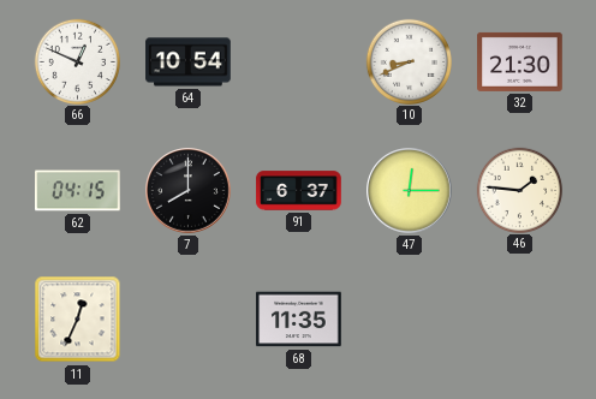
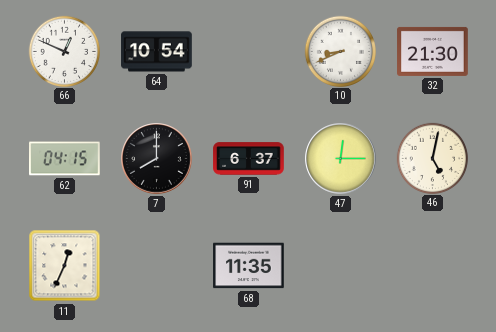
46: 1:46 -> 5:02 (432, 158)
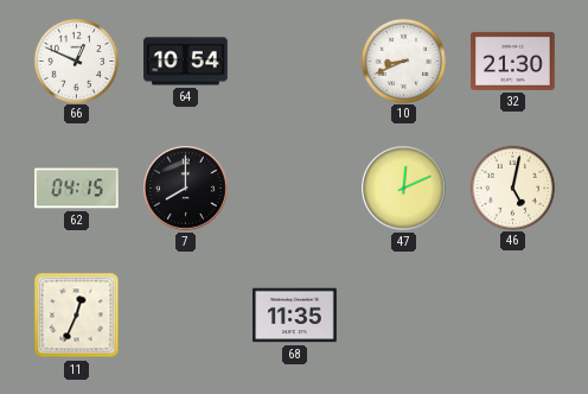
91: 6:37 -> none (249, 159)
47: 12:15 -> 12:11 (404, 189)
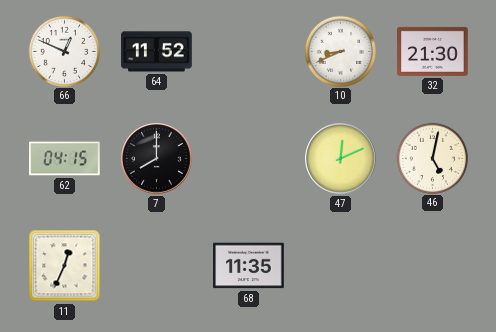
64: 10:54 -> 11:52 (157, 52)
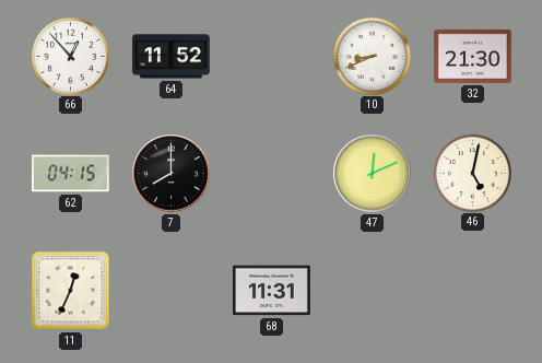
66: 12:49 -> 12:53 (70, 56)
68: 11:35 -> 11:31 (272, 291)
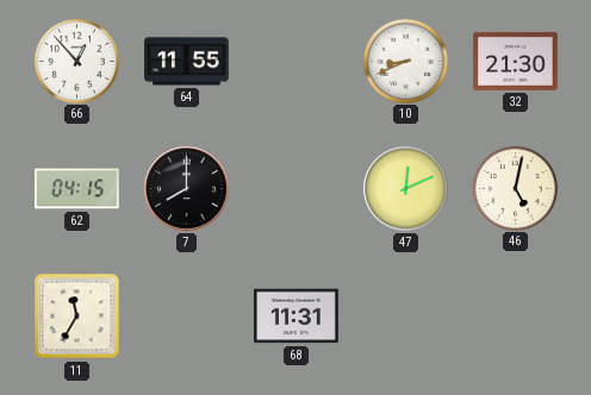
64: 11:52 -> 11:55 (187, 62)
11: 12:34 -> 11:35 (77, 316)
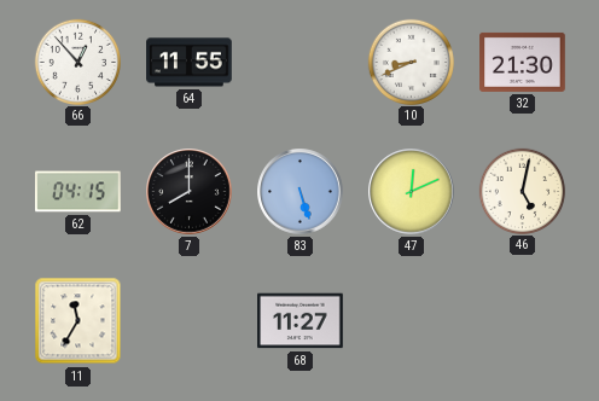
83: none -> 5:27 (301, 192)
68: 11:31 -> 11:27 (301, 321)
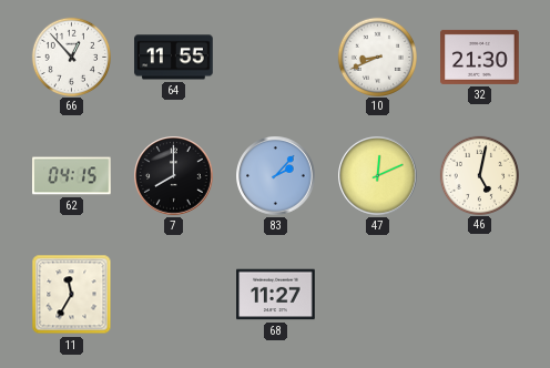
83: 5:27 -> 2:07 (276, 176)
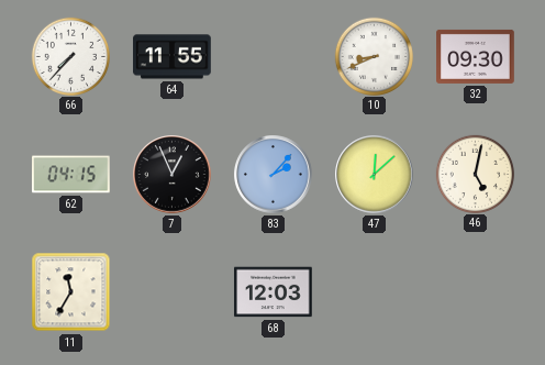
66: 12:53 -> 7:37 (70, 56)
32: 21:30 -> 09:30 (476, 56)
7: 8:00 -> 12:56 (173, 175)
47: 12:11 -> 12:08 (375, 175)
68: 11:27 -> 12:03 (274, 292)
